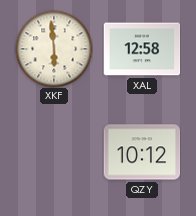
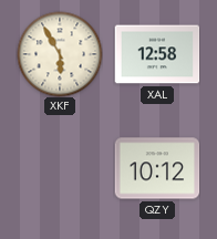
XKF: 5:59 -> 5:55 (60, 54)
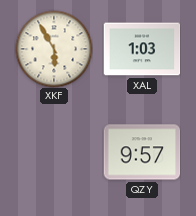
XAL: 12:58 -> 1:03 (142, 49)
QZY: 10:12 -> 9:57 (142, 152)
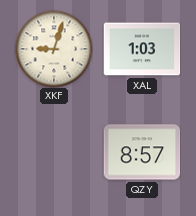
XKF: 5:55 -> 9:03 (54, 49)
QZY: 9:57 -> 8:57 (142, 152)
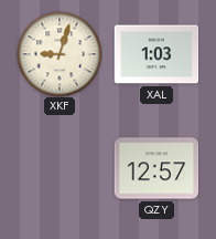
QZY: 8:57 -> 12:57 (156, 168)
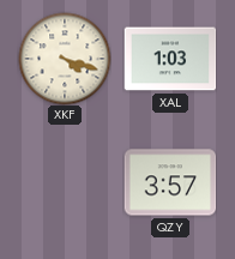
XKF: 9:03 -> 4:18 (65, 59)
QZY: 12:57 -> 3:57 (170, 182)
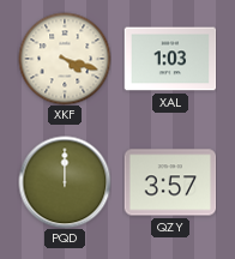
PQD: none -> 12:00 (65, 182)
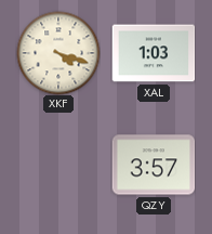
PQD: 12:00 -> none (65, 182)
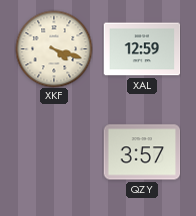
XAL: 1:03 -> 12:59 (142, 49)
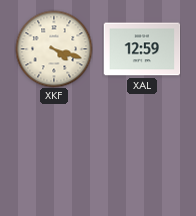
QZY: 3:57 -> none (142, 152)
